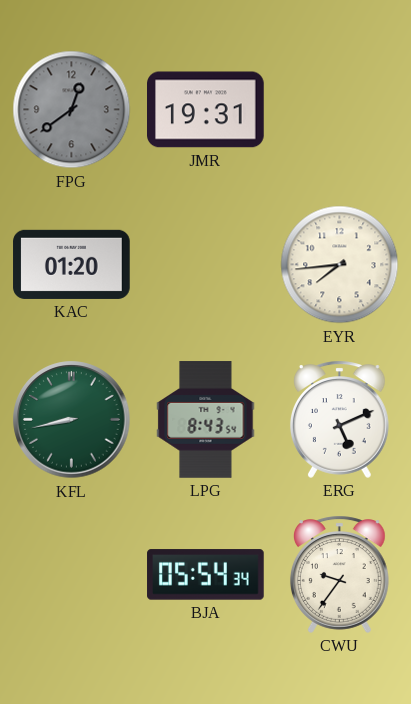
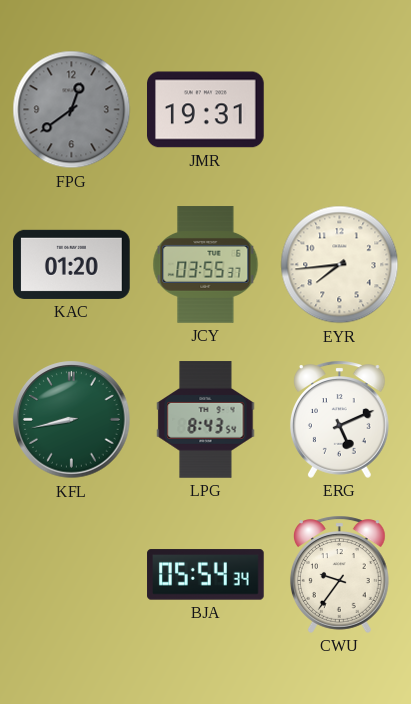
JCY: none -> 03:55 (206, 265)
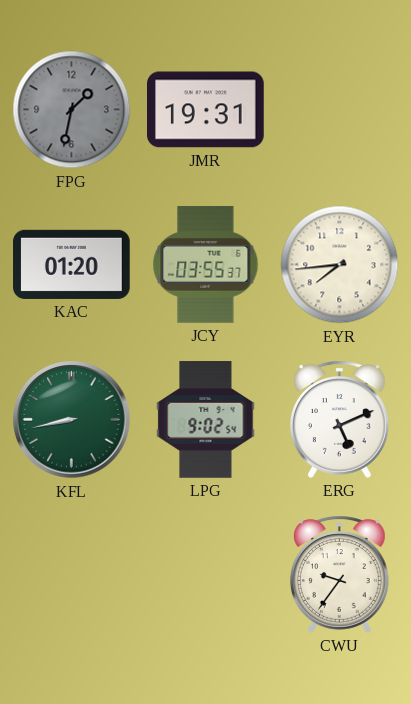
FPG: 12:39 -> 1:32 (72, 110)
LPG: 8:43 -> 9:02 (206, 420)
BJA: 05:54 -> none (206, 575)
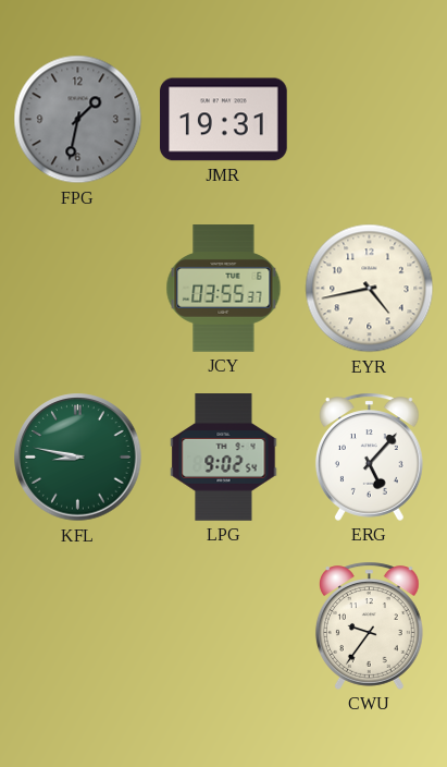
KAC: 01:20 -> none (72, 264)
EYR: 7:44 -> 4:43 (370, 289)
KFL: 8:43 -> 8:47 (78, 458)
ERG: 5:11 -> 5:07 (369, 456)
